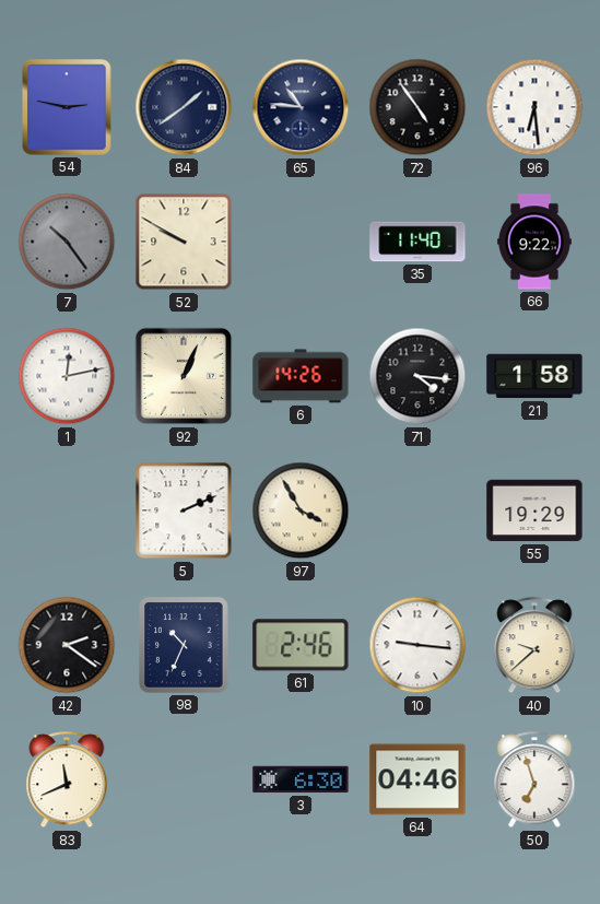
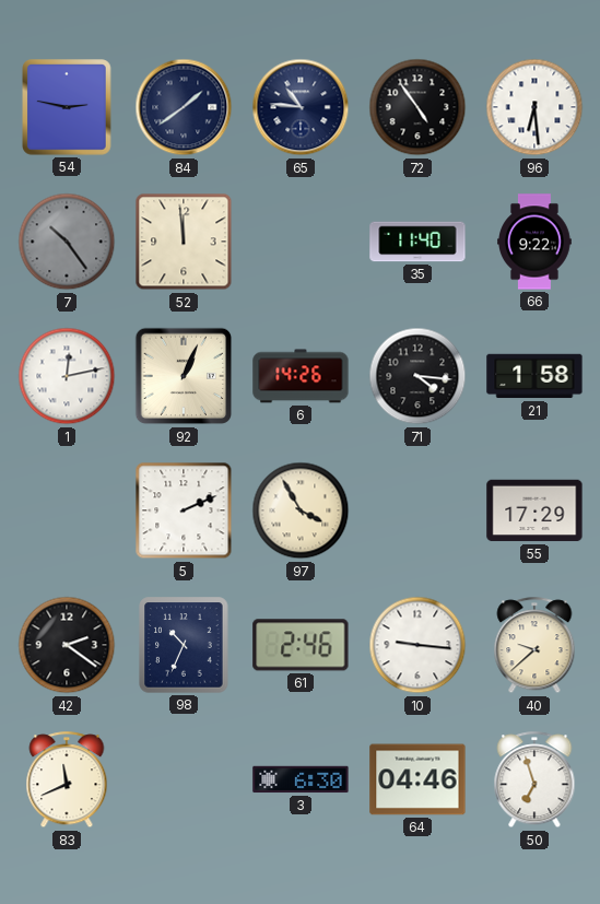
52: 9:50 -> 11:59 (184, 242)
55: 19:29 -> 17:29 (534, 510)
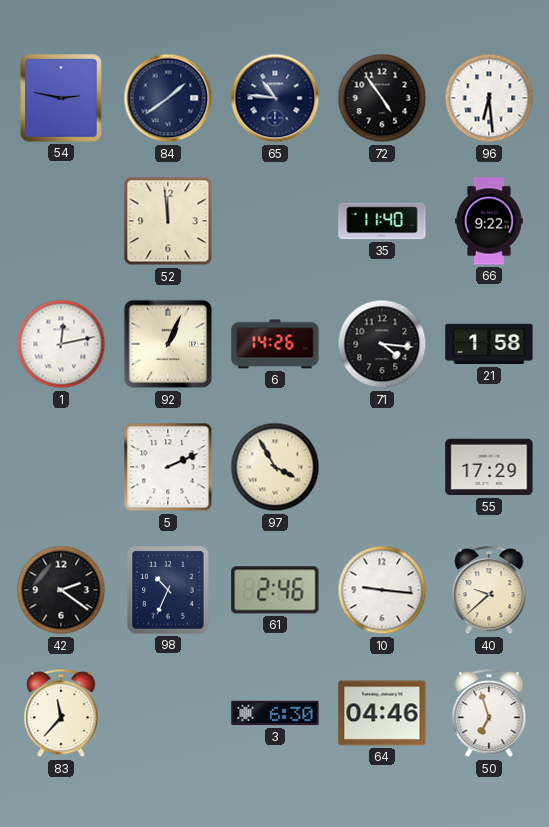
7: 10:24 -> none (67, 242)
83: 11:41 -> 11:37 (61, 714)
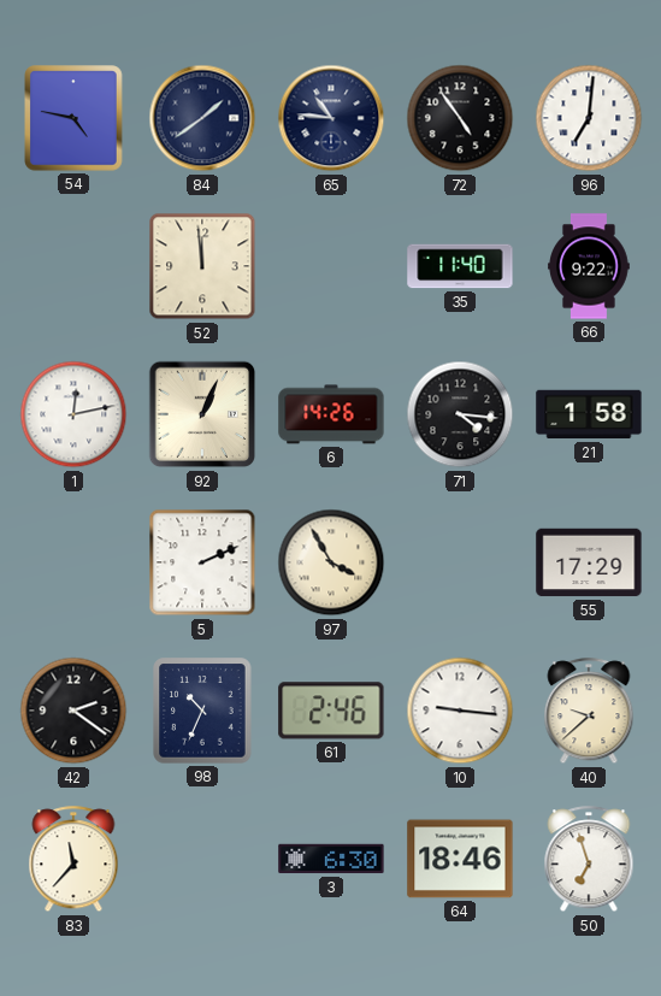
54: 2:47 -> 4:47 (73, 118)
96: 6:29 -> 7:01 (589, 118)
64: 04:46 -> 18:46 (460, 859)
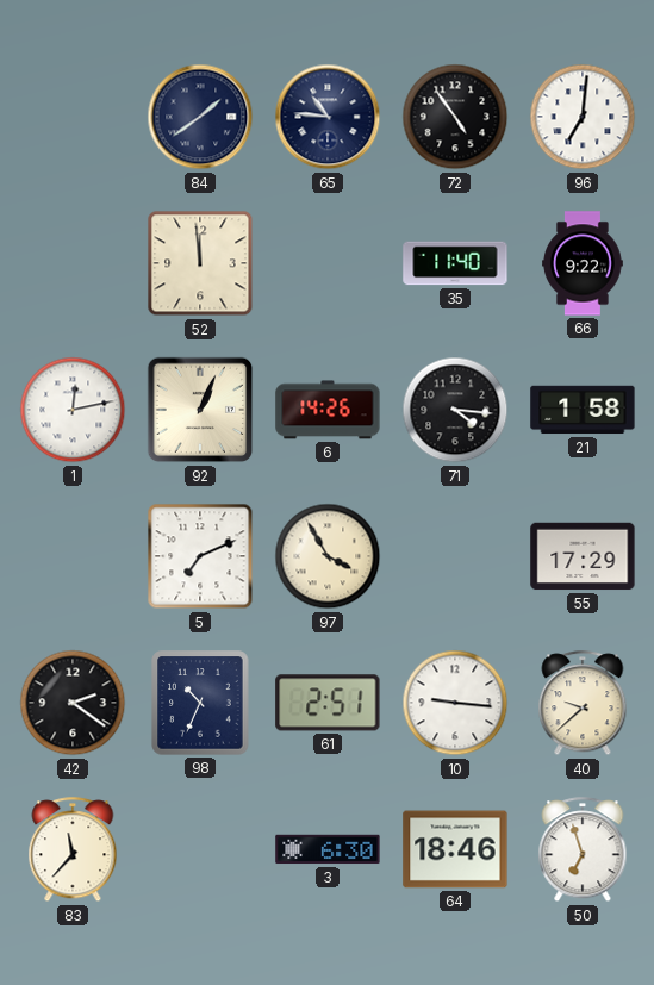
54: 4:47 -> none (73, 118)
5: 2:11 -> 7:11 (200, 556)
61: 2:46 -> 2:51 (328, 703)
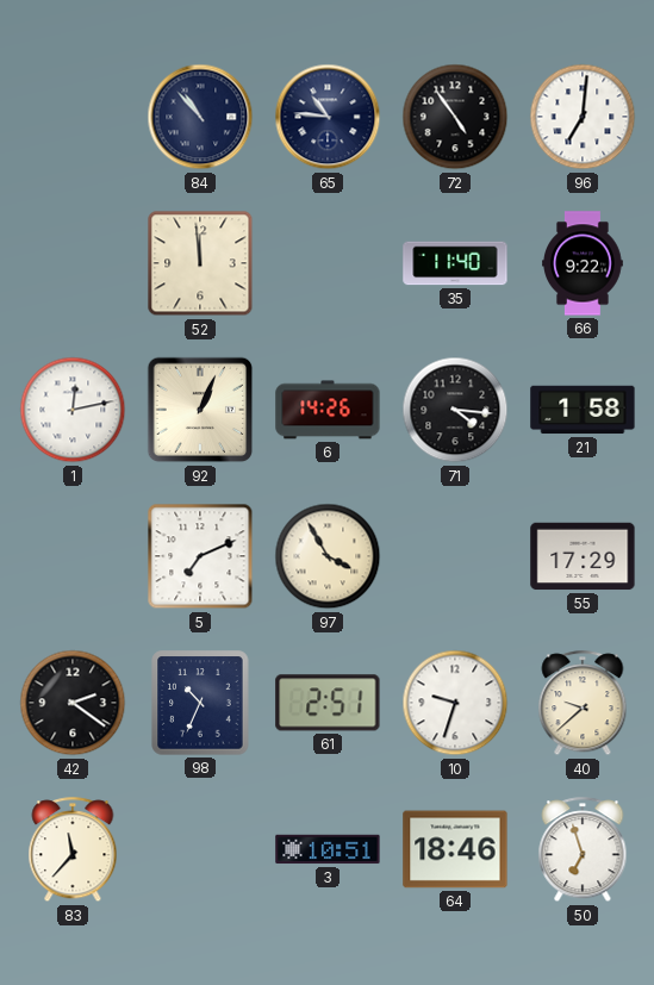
84: 1:39 -> 10:53 (200, 117)
10: 9:16 -> 9:33 (455, 703)
3: 6:30 -> 10:51 (328, 849)
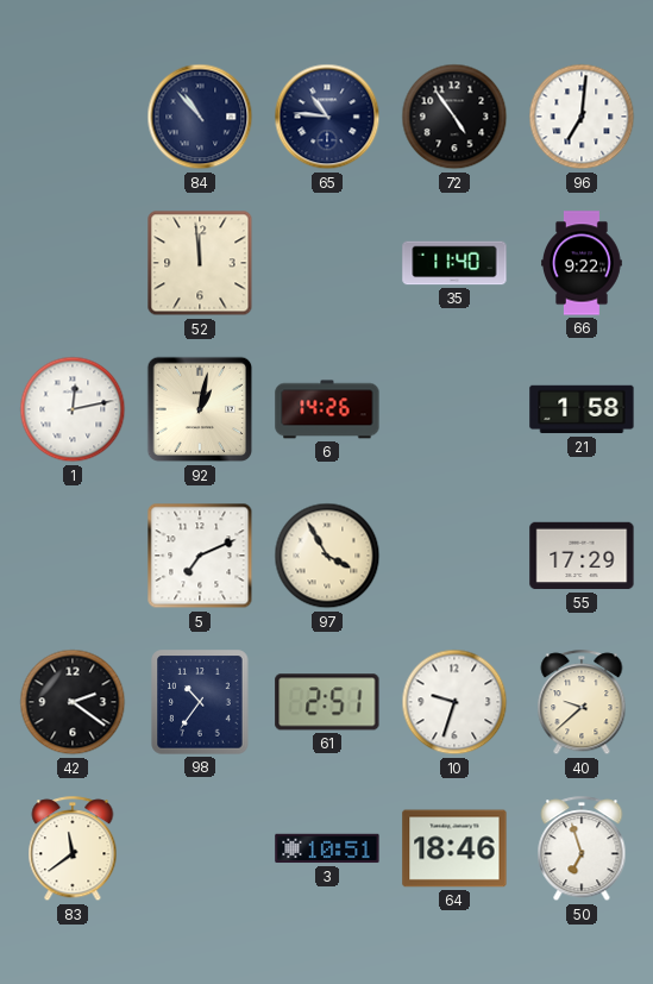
92: 1:04 -> 1:02 (200, 409)
71: 4:16 -> none (455, 410)
98: 10:34 -> 10:36 (200, 702)
83: 11:37 -> 11:39 (73, 850)
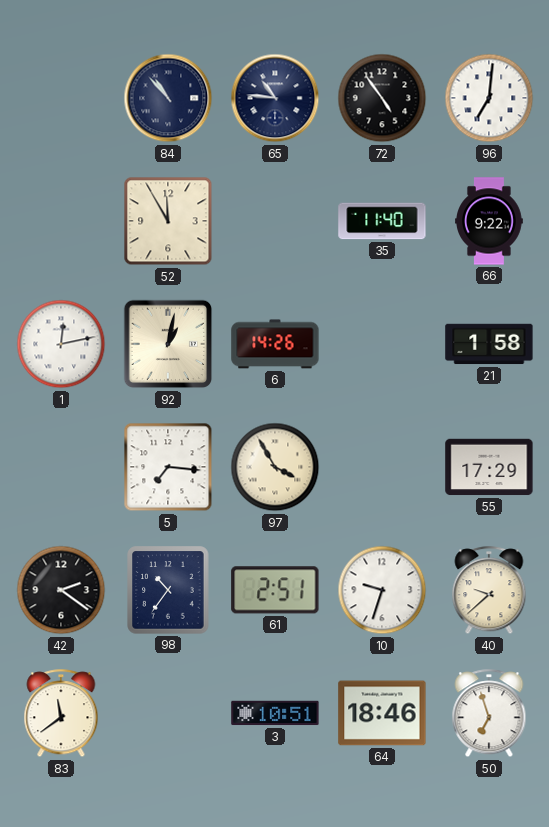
52: 11:59 -> 11:55 (168, 221)
5: 7:11 -> 7:16 (168, 467)
